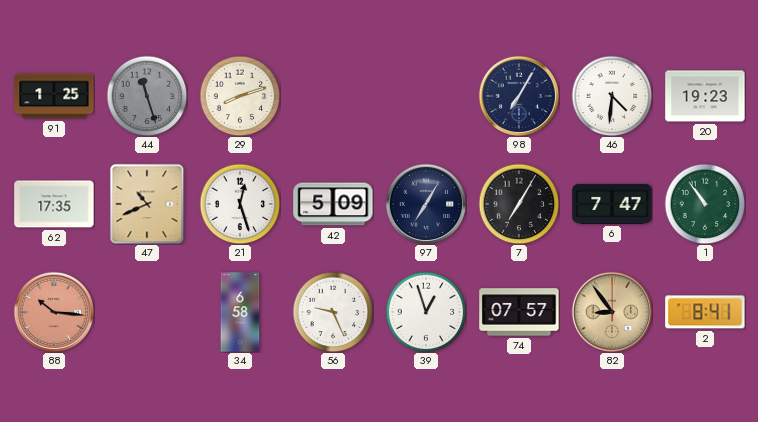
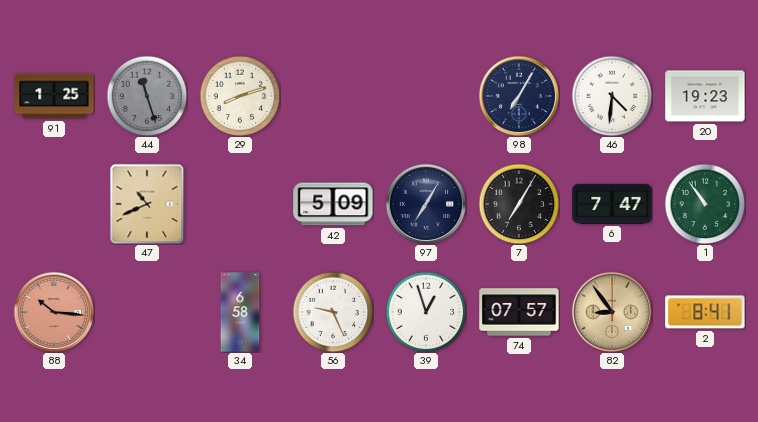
62: 17:35 -> none (54, 204)
21: 12:27 -> none (240, 204)
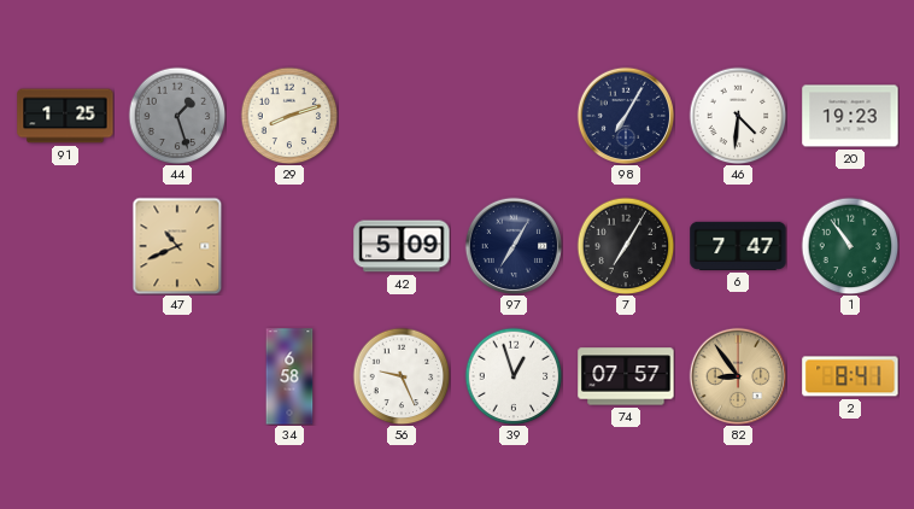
44: 11:27 -> 1:27 (177, 116)
88: 10:16 -> none (53, 311)
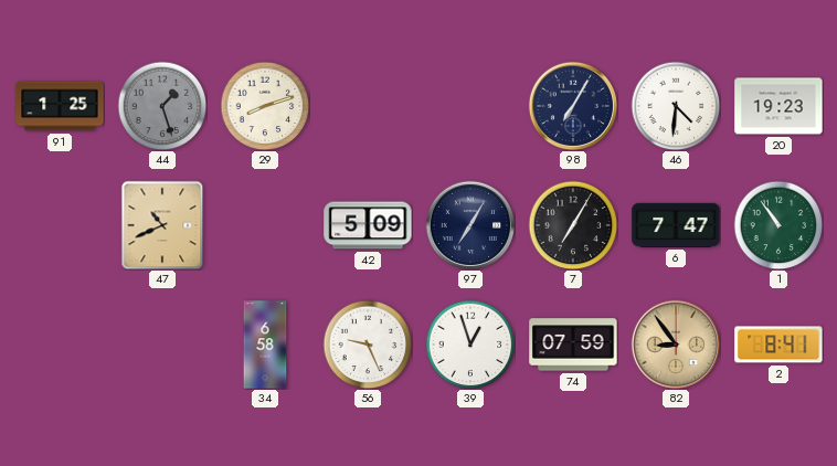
74: 07:57 -> 07:59 (573, 345)
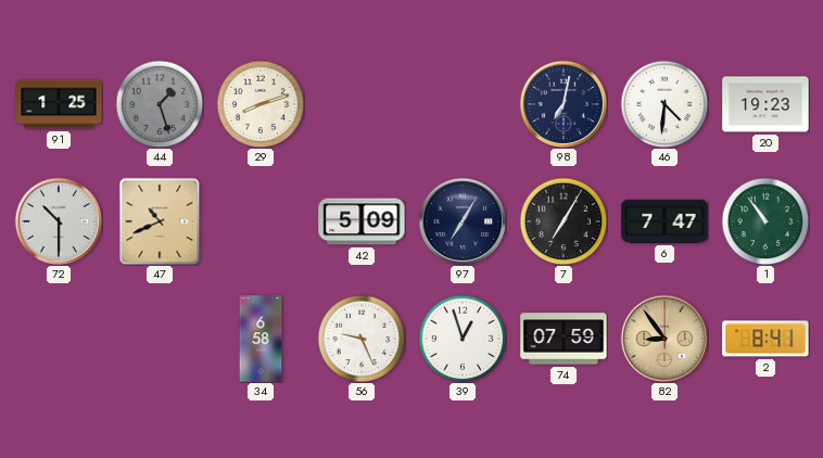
98: 7:05 -> 7:02 (562, 103)
72: none -> 10:30 (58, 220)
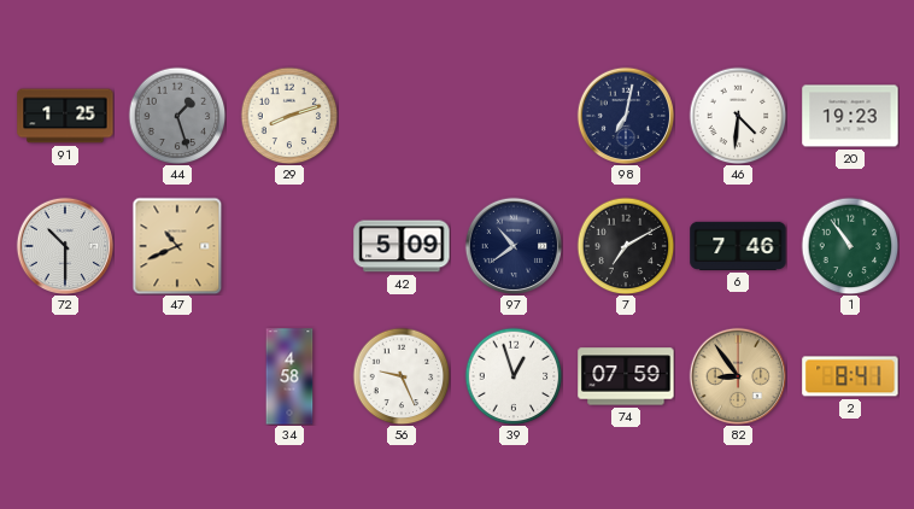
97: 7:05 -> 10:39 (512, 245)
7: 7:05 -> 7:10 (626, 246)
6: 7:47 -> 7:46 (738, 246)
34: 6:58 -> 4:58 (289, 376)
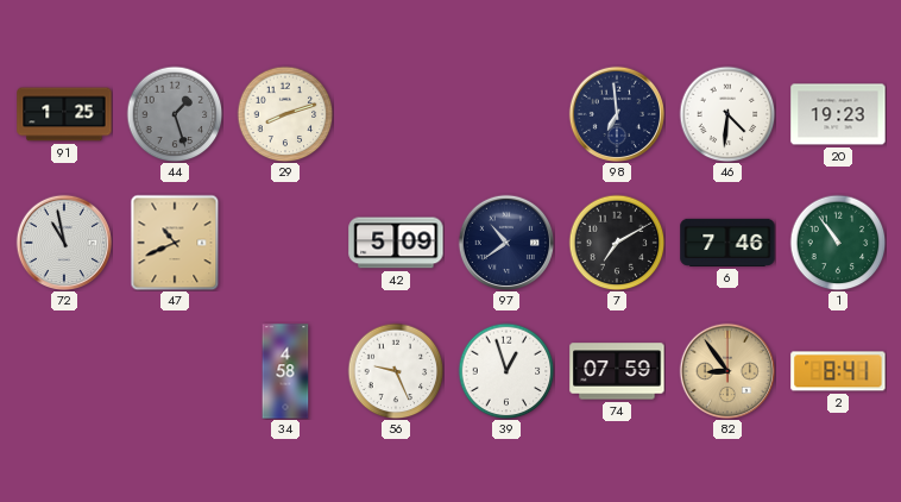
98: 7:02 -> 6:59 (616, 113)
72: 10:30 -> 10:58 (63, 241)
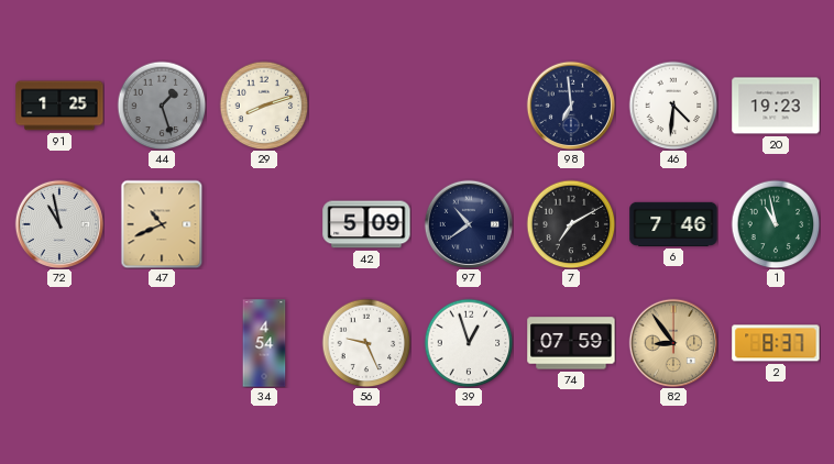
1: 10:54 -> 10:58 (776, 224)
34: 4:58 -> 4:54 (264, 343)
2: 8:41 -> 8:37 (776, 343)
